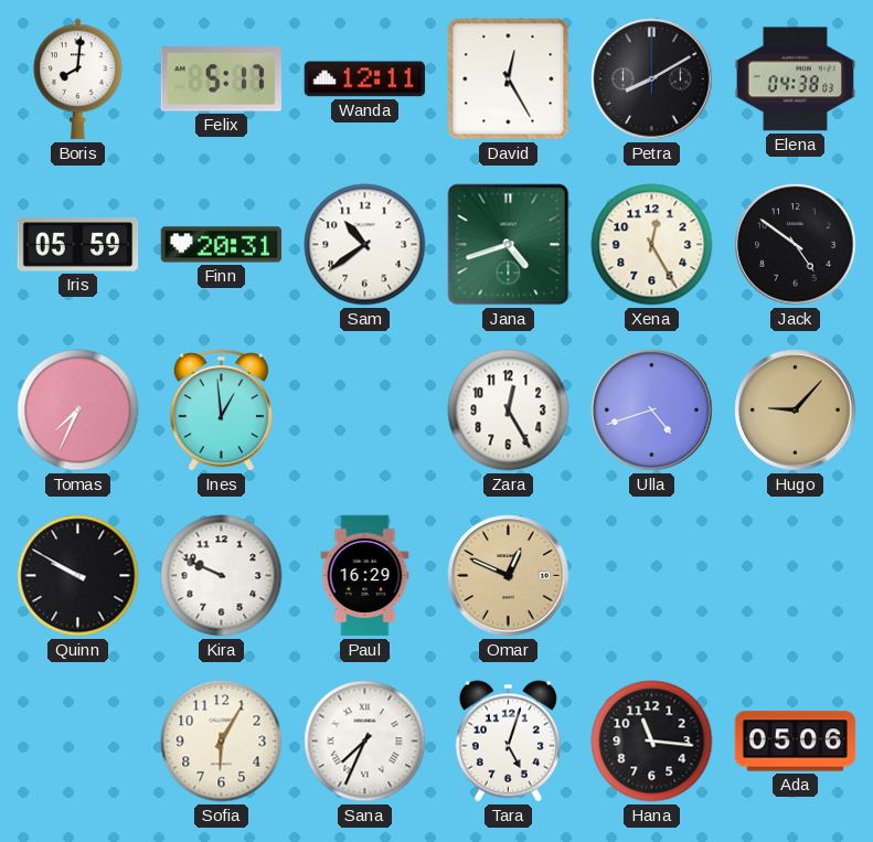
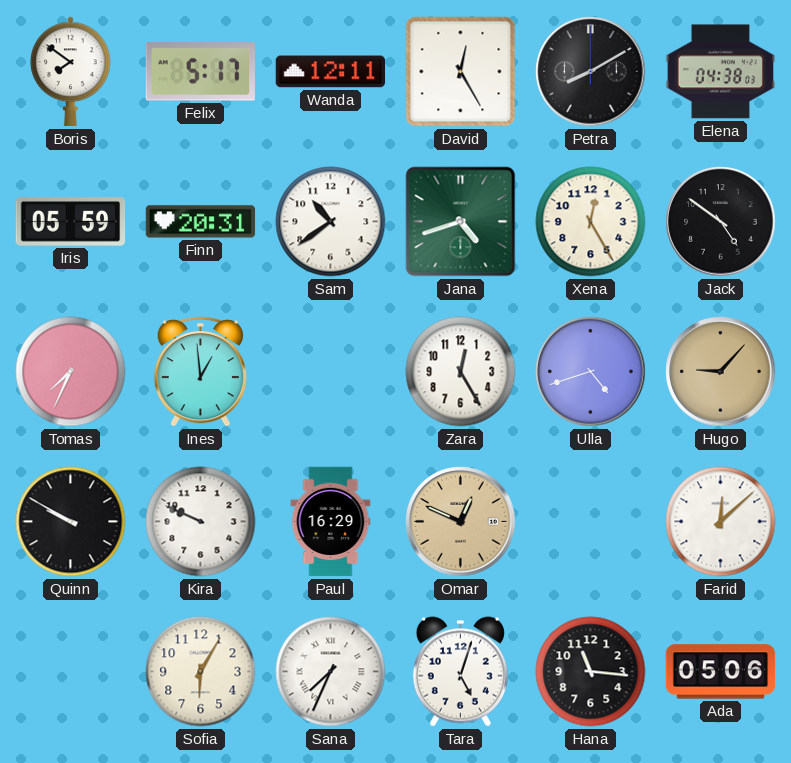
Boris: 8:01 -> 7:51 (71, 72)
Farid: none -> 12:08 (721, 522)
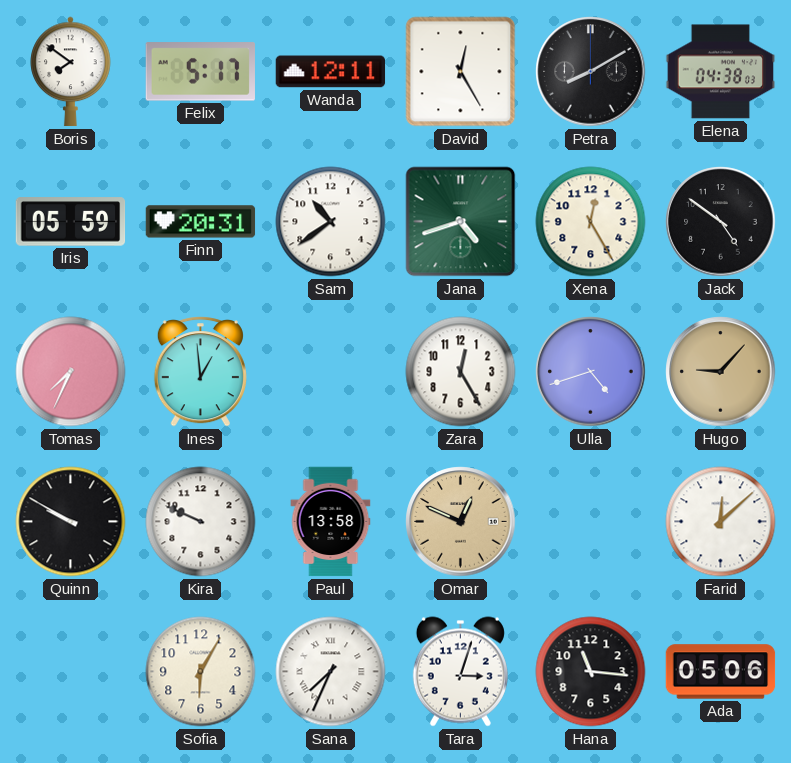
Paul: 16:29 -> 13:58 (331, 522)
Tara: 5:03 -> 3:03 (460, 672)
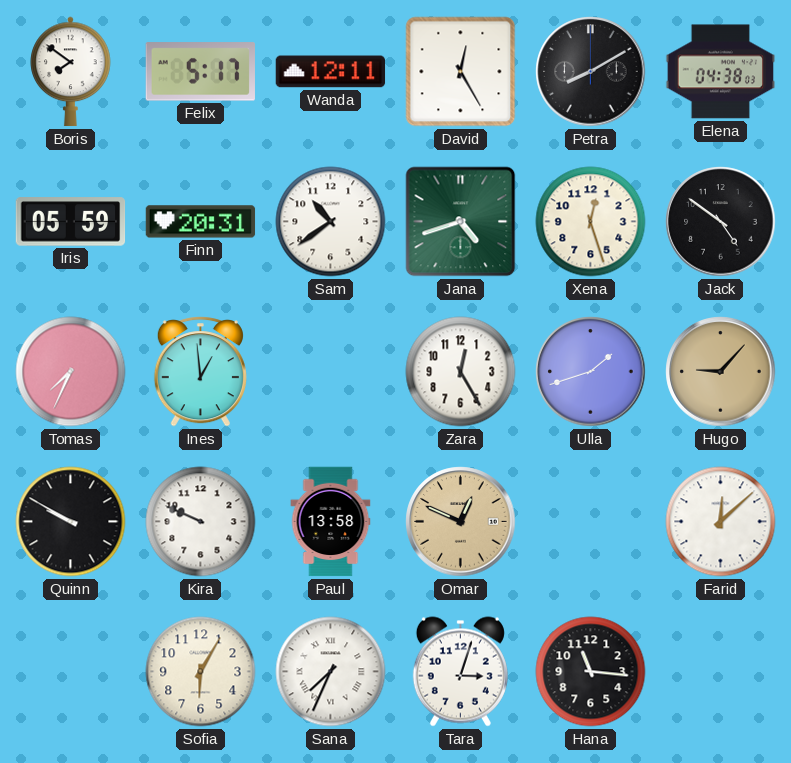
Xena: 12:25 -> 12:27 (591, 222)
Ulla: 4:42 -> 1:42 (591, 372)
Ada: 05:06 -> none (721, 672)
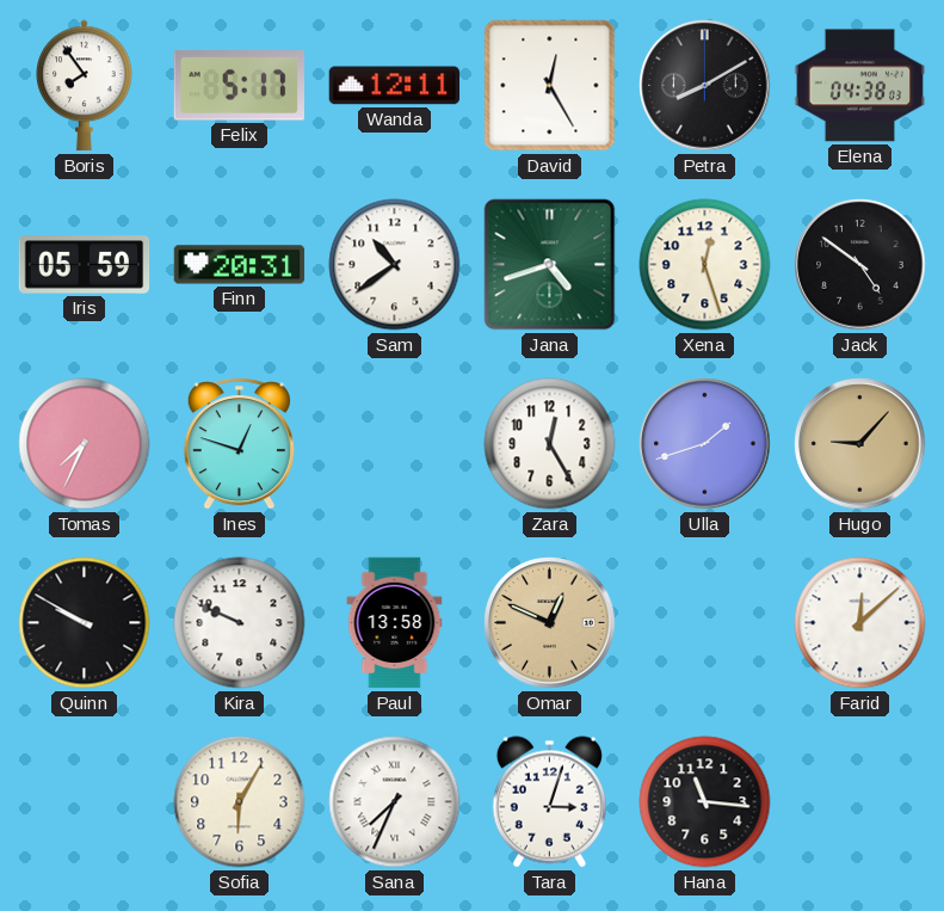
Boris: 7:51 -> 7:54 (85, 86)
Ines: 12:59 -> 12:48 (239, 444)
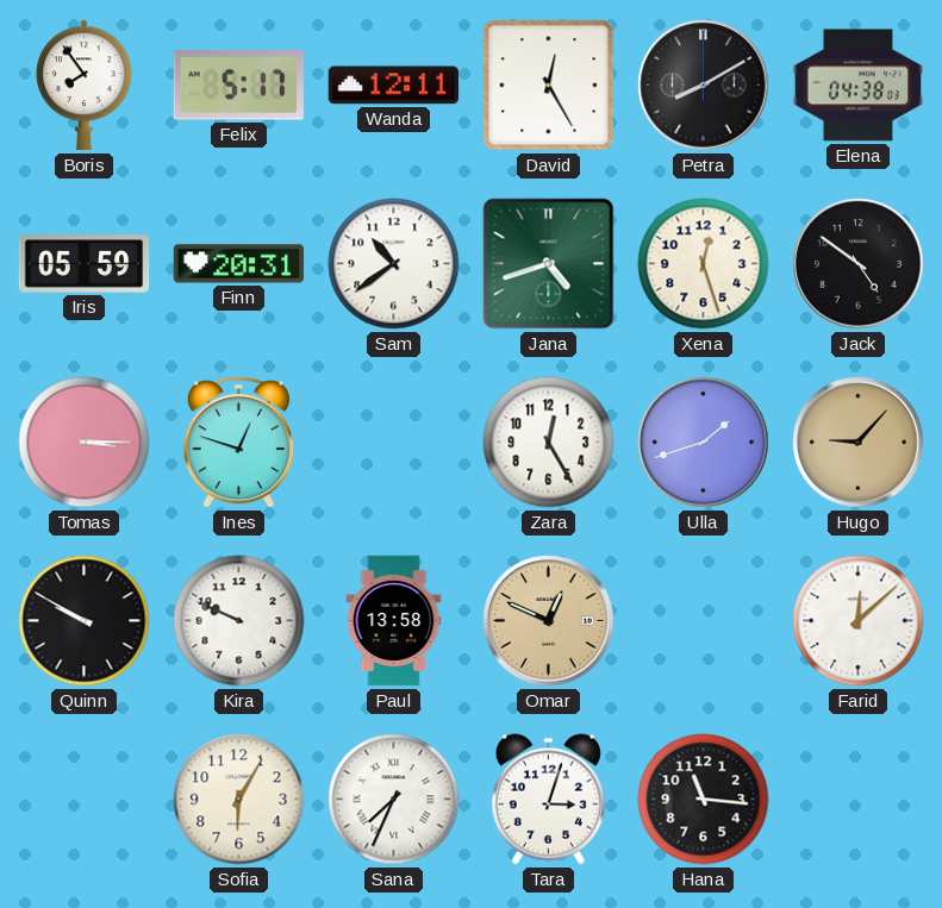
Tomas: 7:34 -> 3:15 (85, 443)
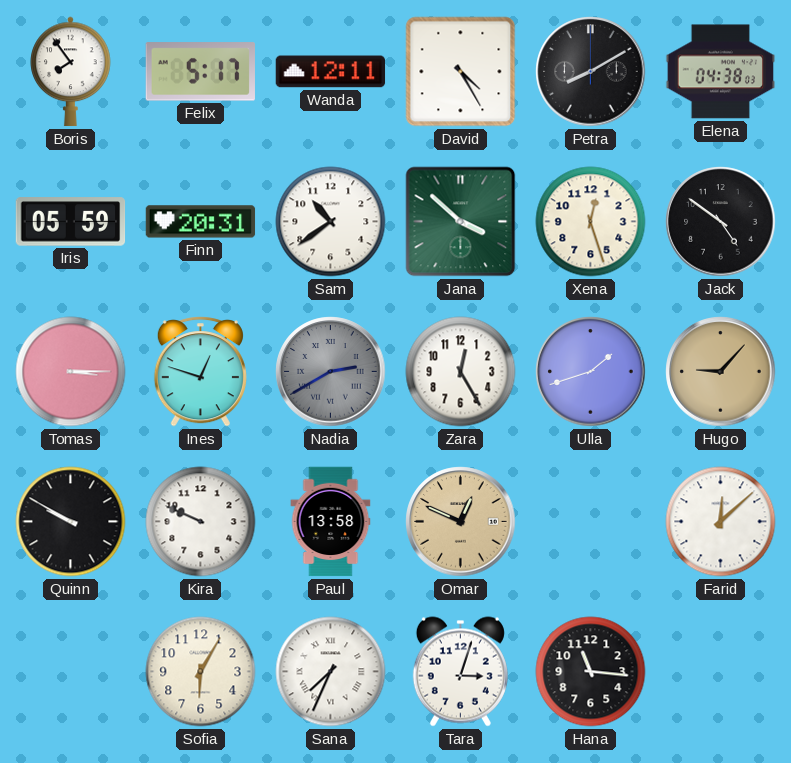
David: 12:25 -> 4:25 (461, 72)
Jana: 4:42 -> 3:52 (461, 222)
Nadia: none -> 2:40 (331, 372)
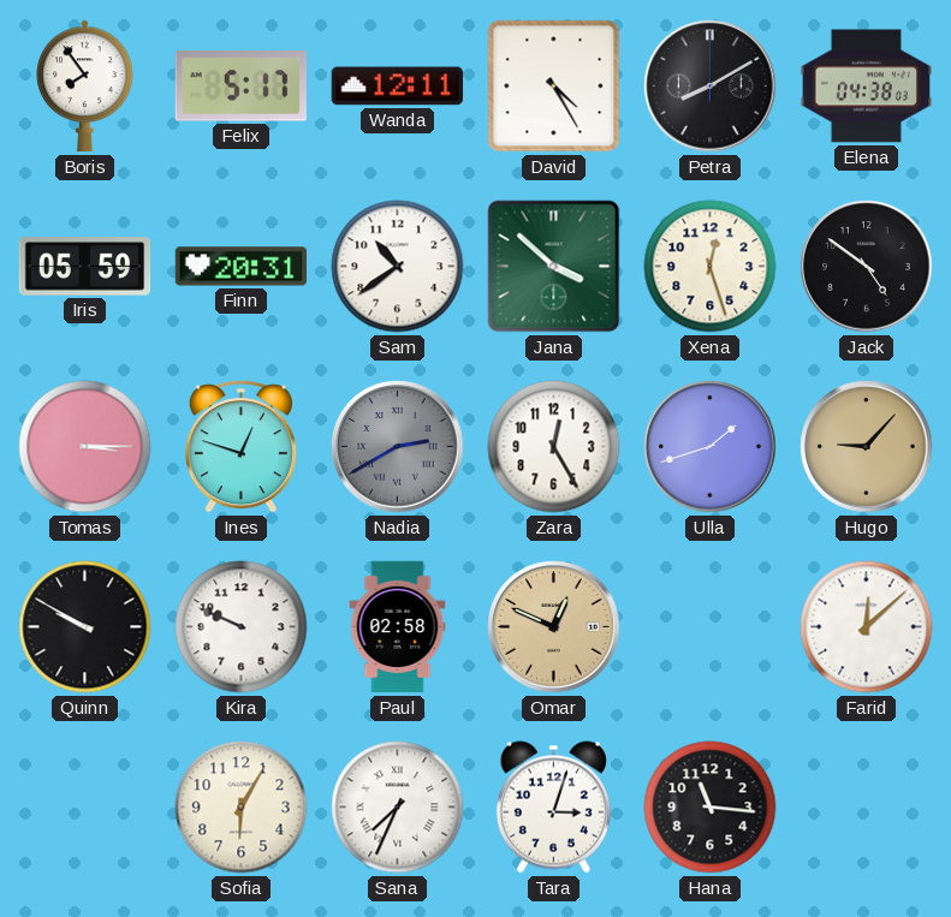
Paul: 13:58 -> 02:58 (398, 627)
